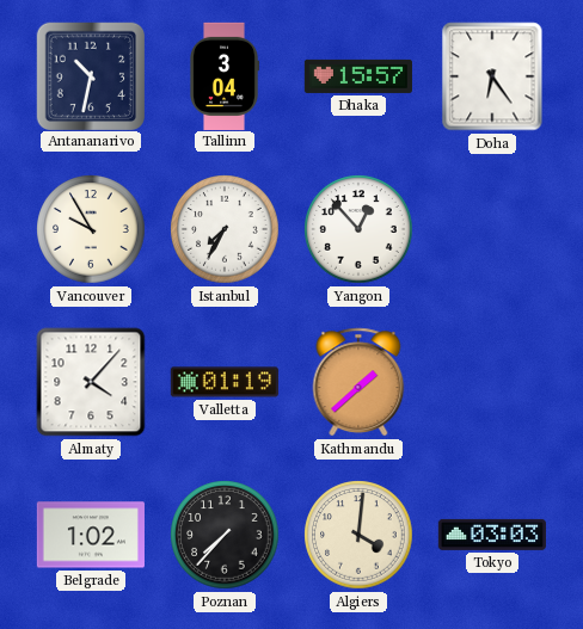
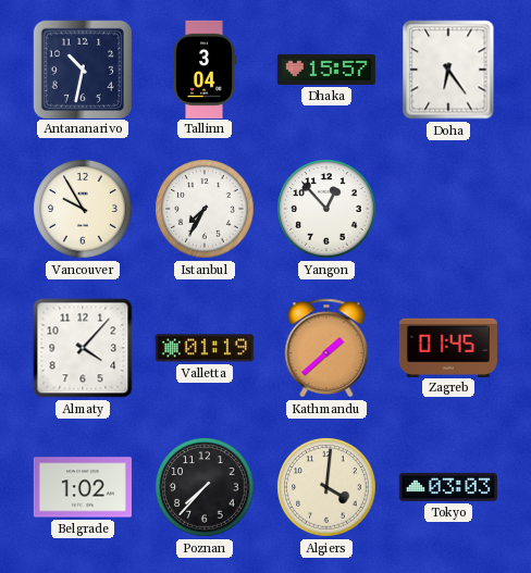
Zagreb: none -> 01:45 (448, 347)
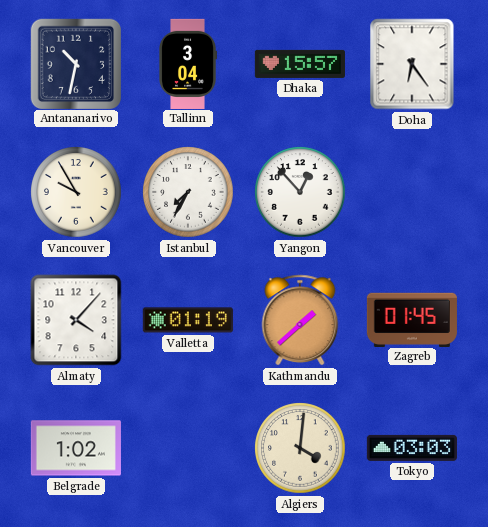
Poznan: 7:37 -> none (205, 487)
